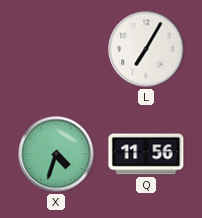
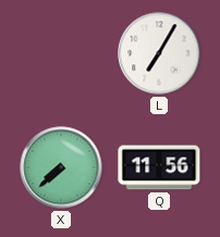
X: 4:33 -> 7:38 (61, 167)
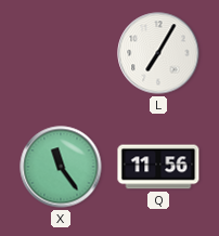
X: 7:38 -> 11:24 (61, 167)
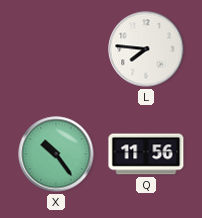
L: 7:05 -> 7:46 (146, 49)
X: 11:24 -> 10:24 (56, 154)
